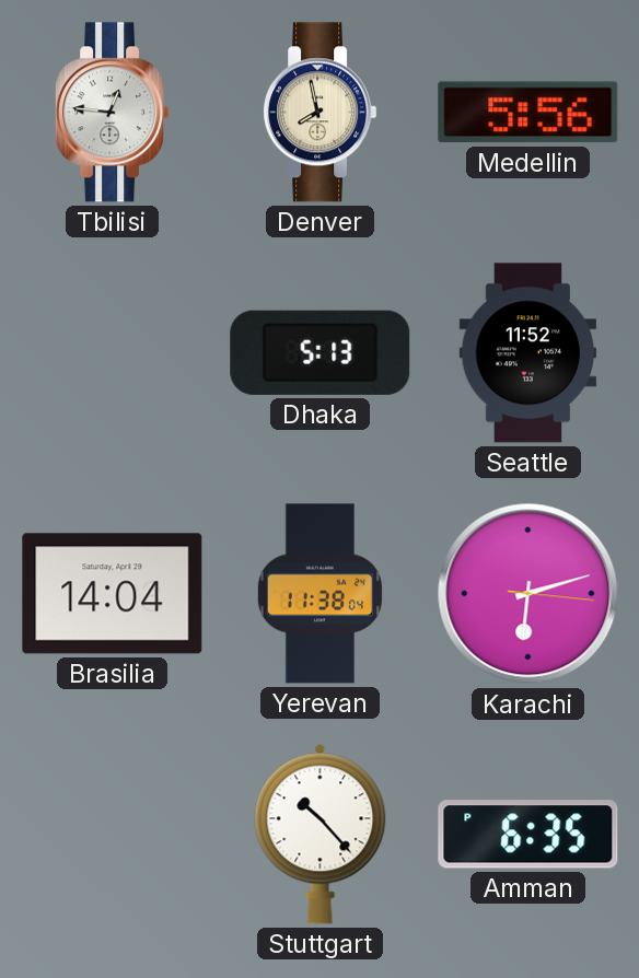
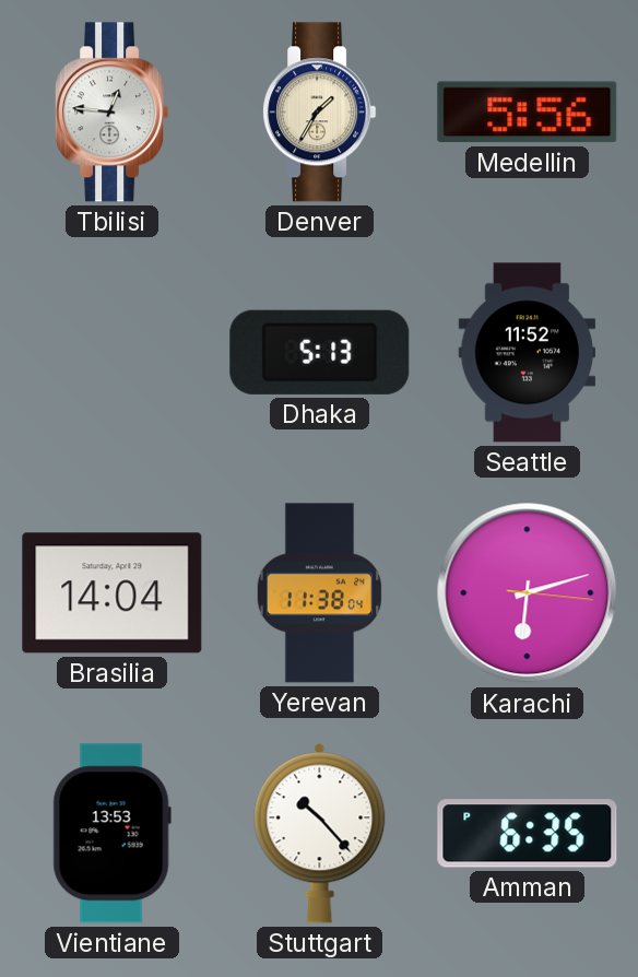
Denver: 7:58 -> 1:35 (320, 113)
Vientiane: none -> 13:53 (111, 834)
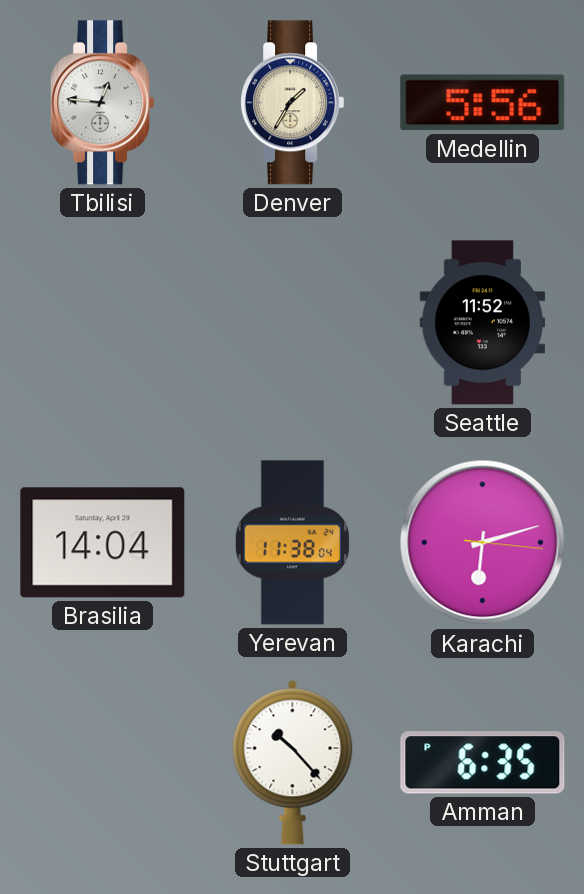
Dhaka: 5:13 -> none (320, 352)
Vientiane: 13:53 -> none (111, 834)
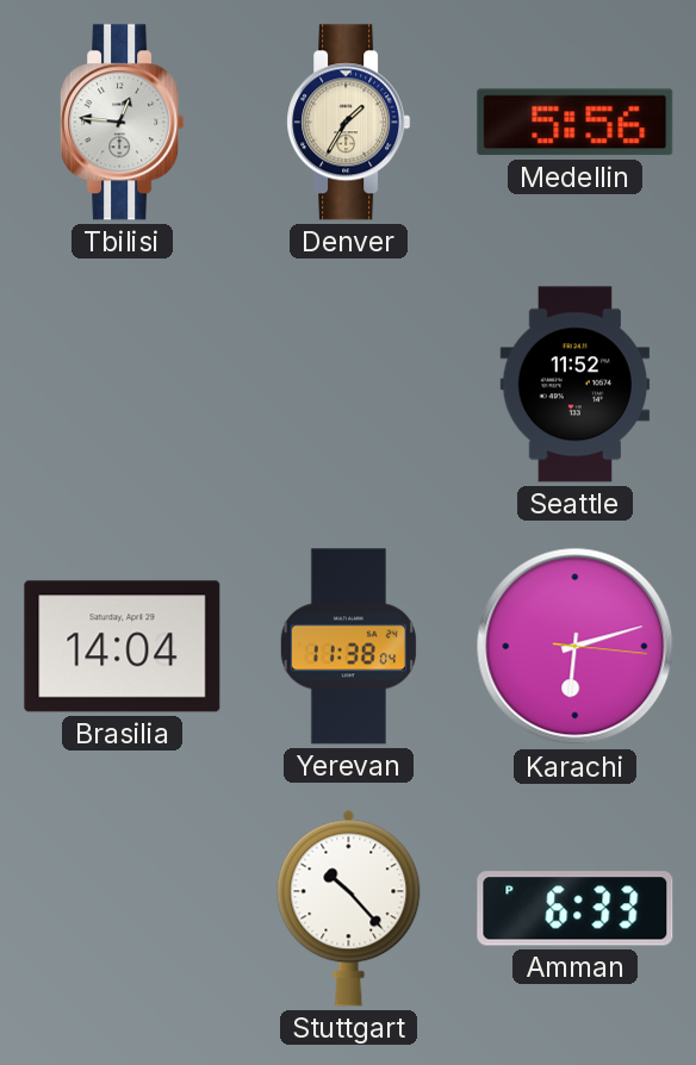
Amman: 6:35 -> 6:33 (576, 909)
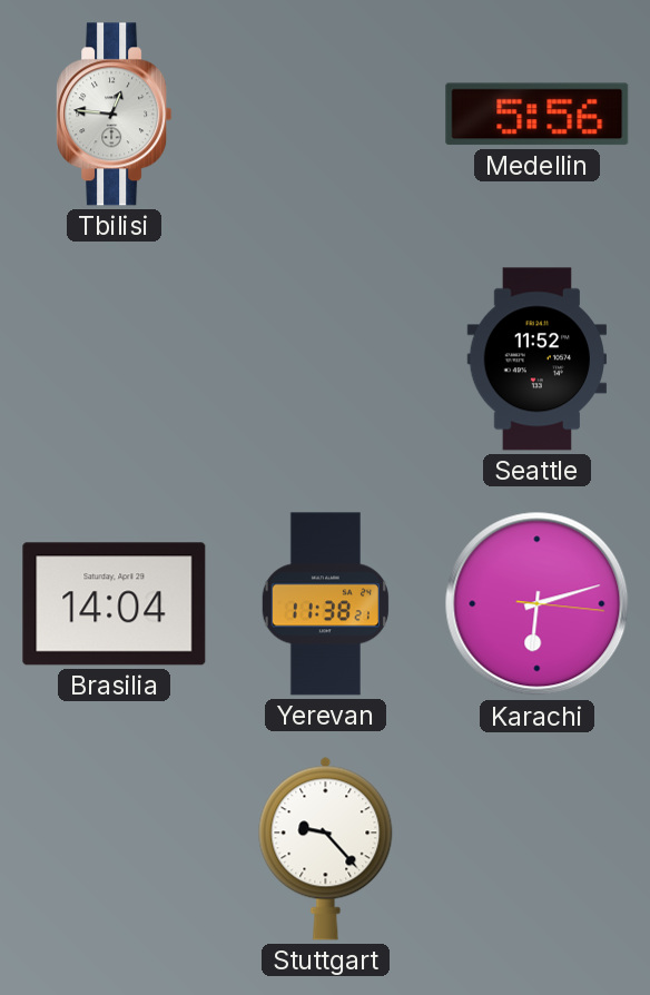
Denver: 1:35 -> none (349, 123)
Yerevan: 11:38:04 -> 11:38:21 (325, 604)
Stuttgart: 10:23 -> 9:23 (326, 848)
Amman: 6:33 -> none (576, 909)
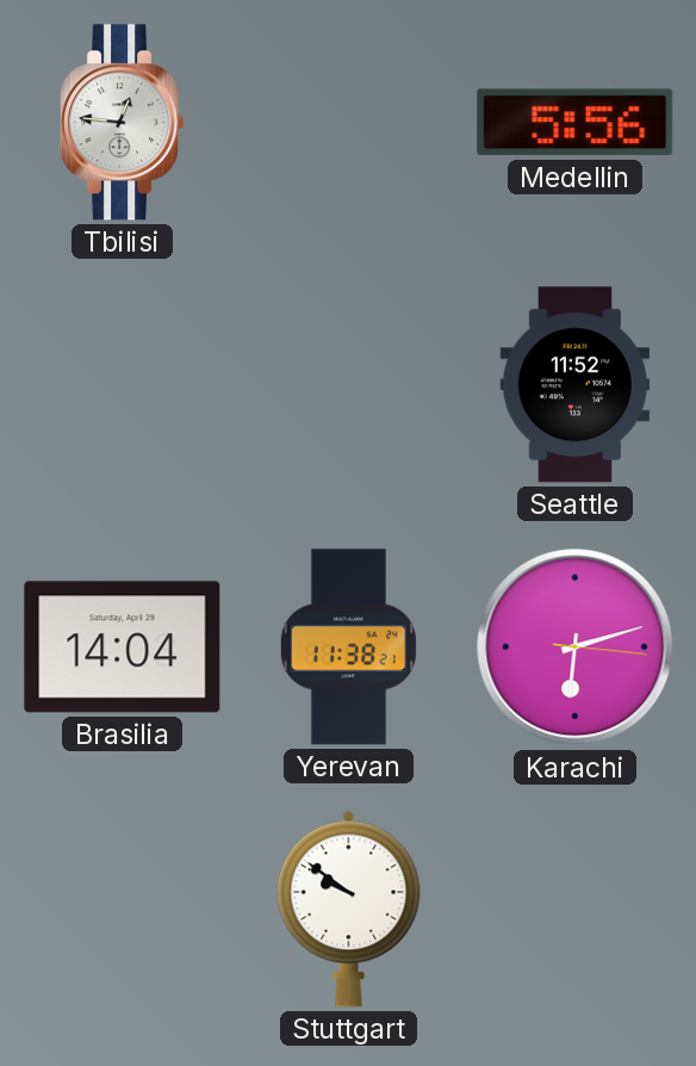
Stuttgart: 9:23 -> 9:51 (349, 909)
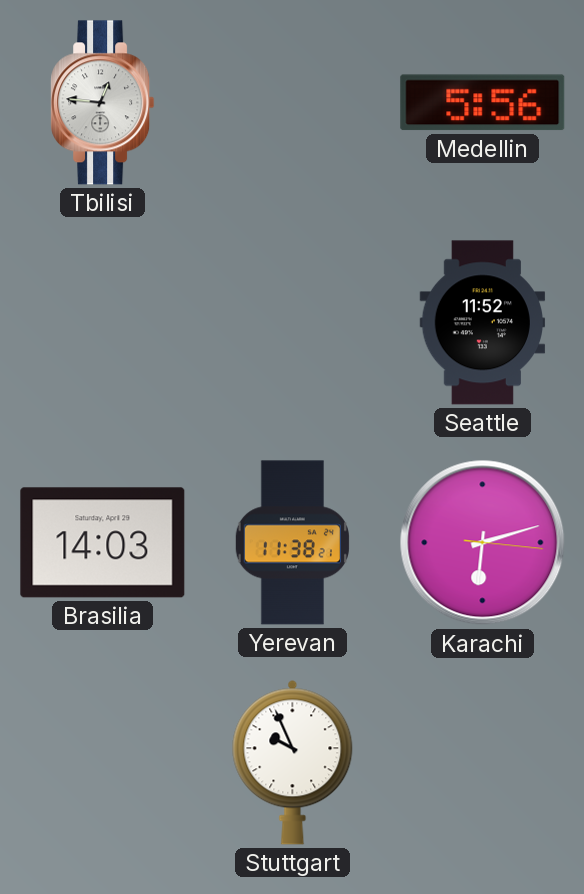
Brasilia: 14:04 -> 14:03 (103, 543)
Stuttgart: 9:51 -> 9:56 (293, 762)
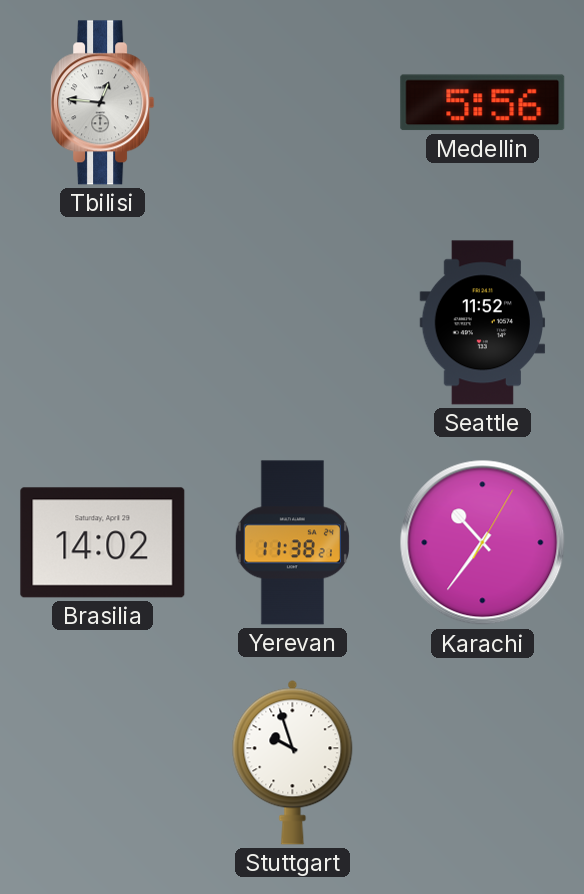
Brasilia: 14:03 -> 14:02 (103, 543)
Karachi: 6:12 -> 10:36 (483, 543)
Stuttgart: 9:56 -> 9:57 (293, 762)
